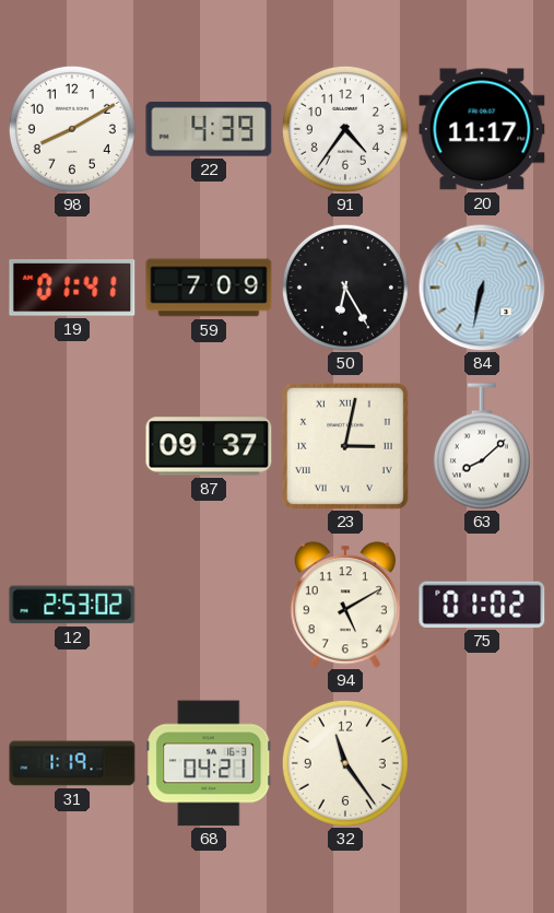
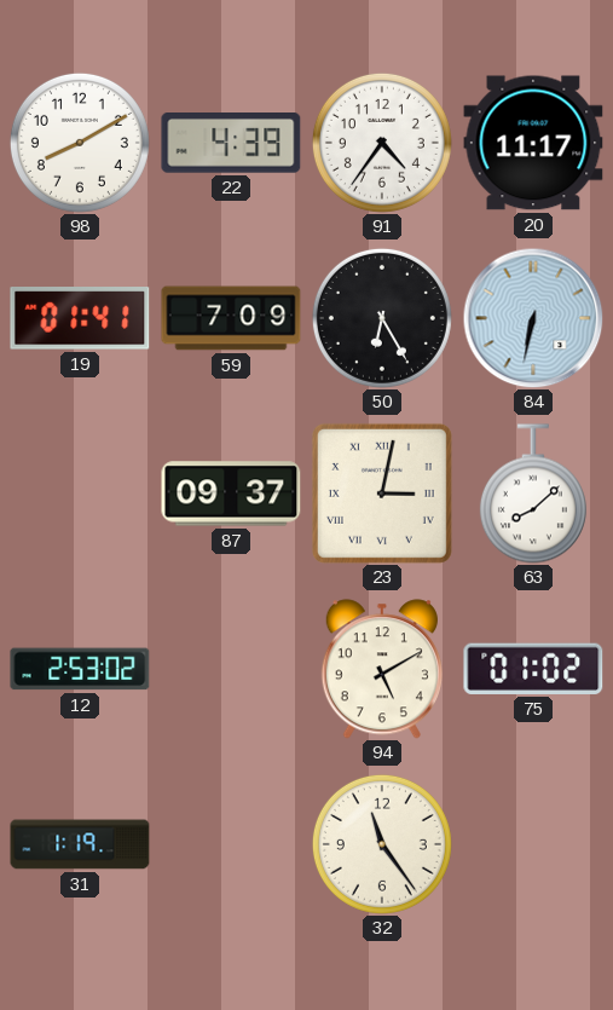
68: 04:21 -> none (209, 763)
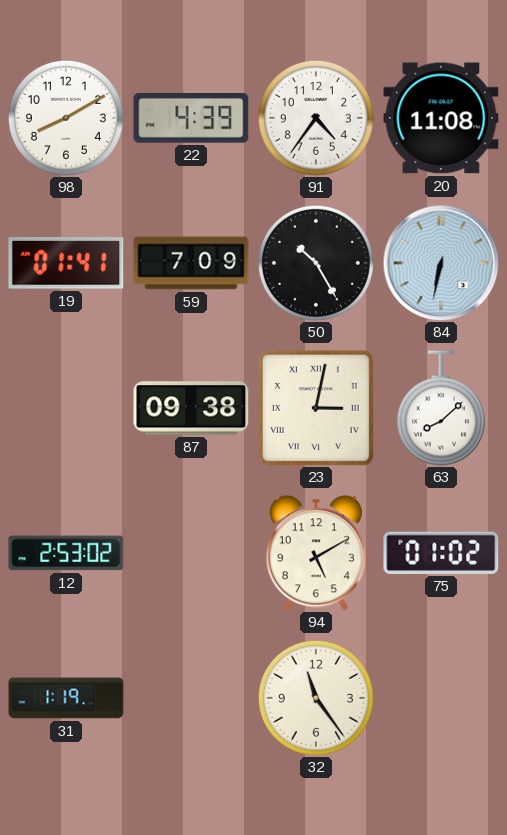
20: 11:17 -> 11:08 (441, 118)
50: 6:25 -> 10:25 (316, 263)
87: 09:37 -> 09:38 (191, 408)
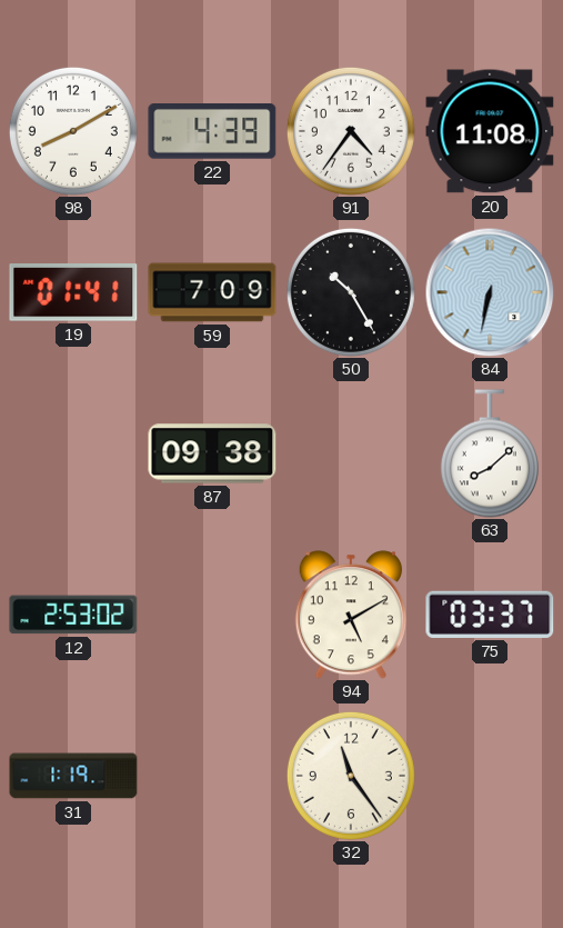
23: 3:02 -> none (316, 408)
75: 01:02 -> 03:37 (490, 615)
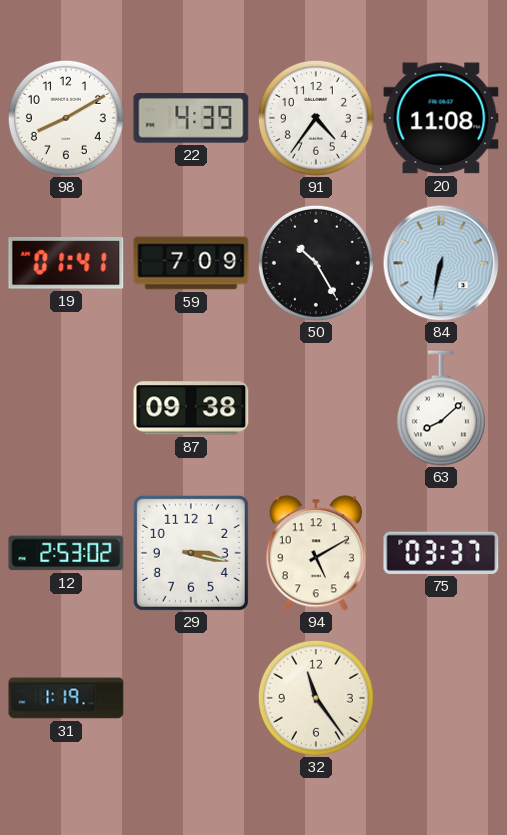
29: none -> 3:17 (191, 553)
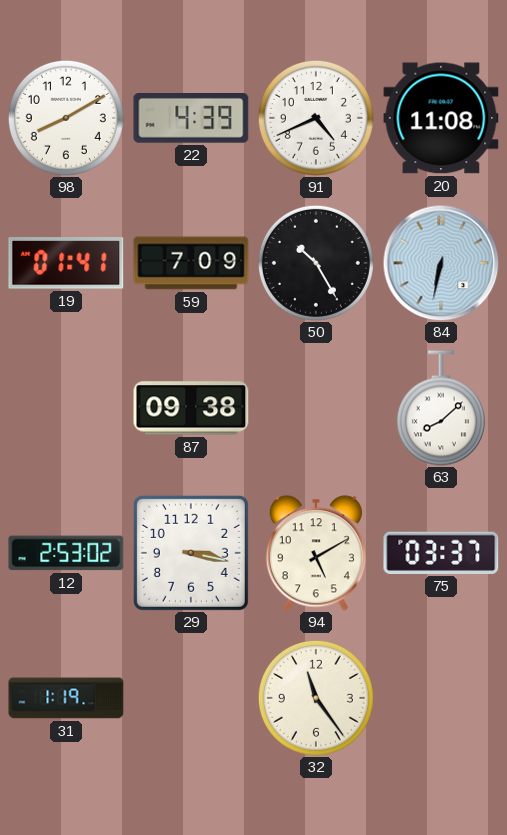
91: 4:36 -> 4:41 (316, 118)
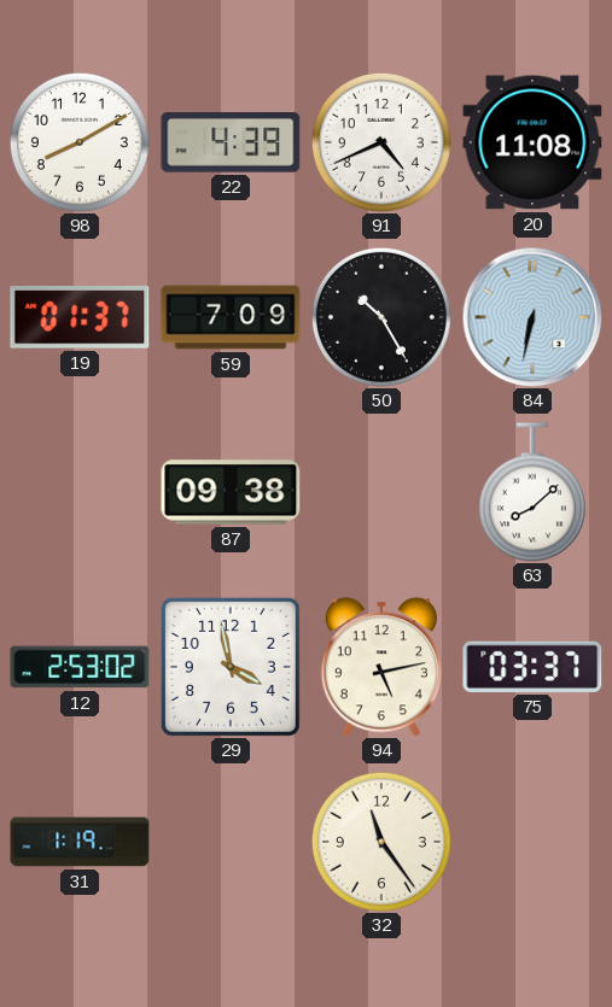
19: 01:41 -> 01:37 (80, 318)
29: 3:17 -> 3:58 (231, 667)
94: 5:10 -> 5:13 (381, 667)
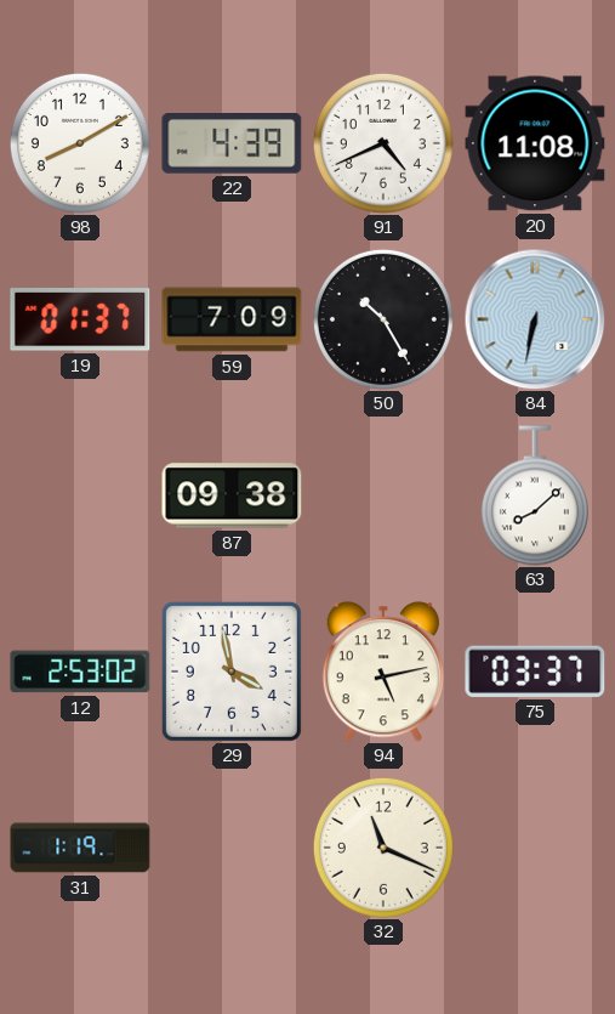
32: 11:24 -> 11:19 (383, 848)
